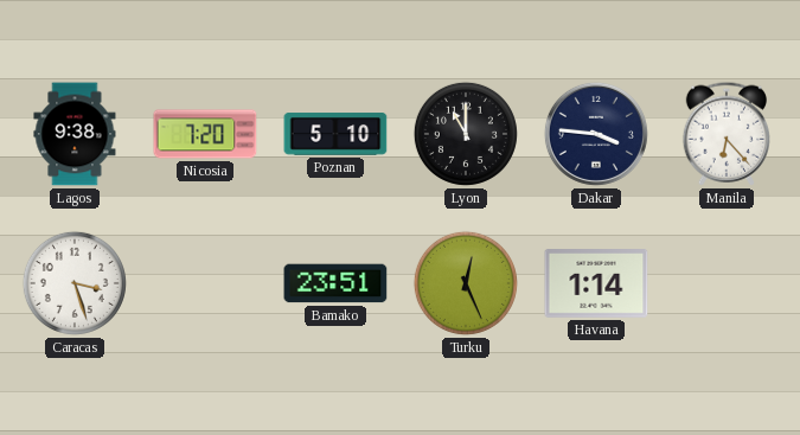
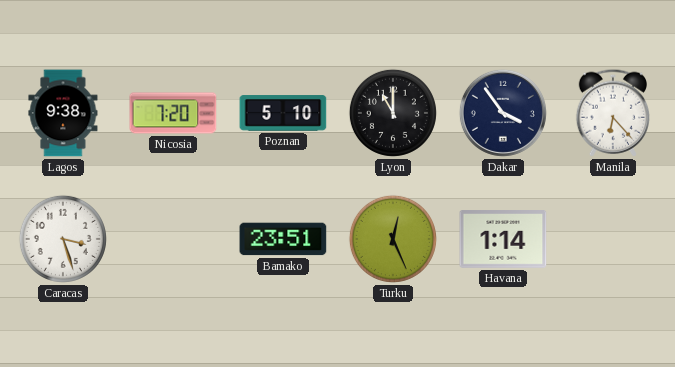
Dakar: 3:46 -> 3:54 (503, 113)
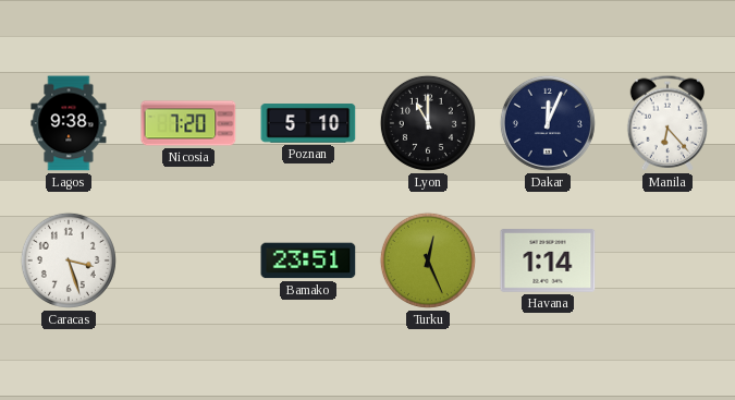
Dakar: 3:54 -> 12:04 (548, 123)
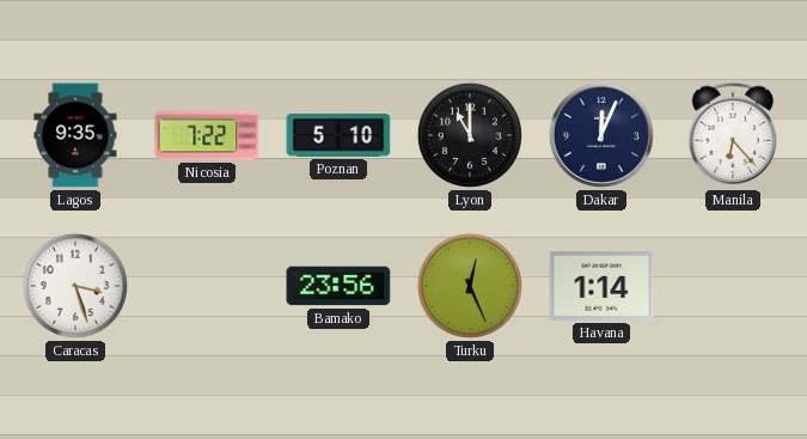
Lagos: 9:38 -> 9:35 (75, 135)
Nicosia: 7:20 -> 7:22 (207, 135)
Bamako: 23:51 -> 23:56 (338, 286)
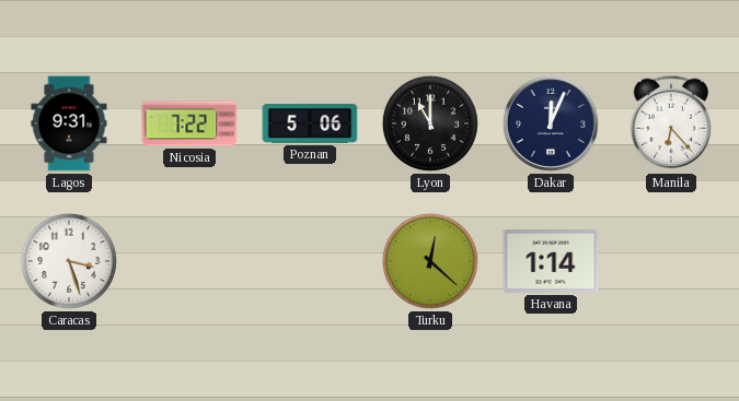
Lagos: 9:35 -> 9:31 (69, 123)
Poznan: 5:10 -> 5:06 (310, 123)
Bamako: 23:56 -> none (338, 286)
Turku: 12:26 -> 12:22 (430, 261)
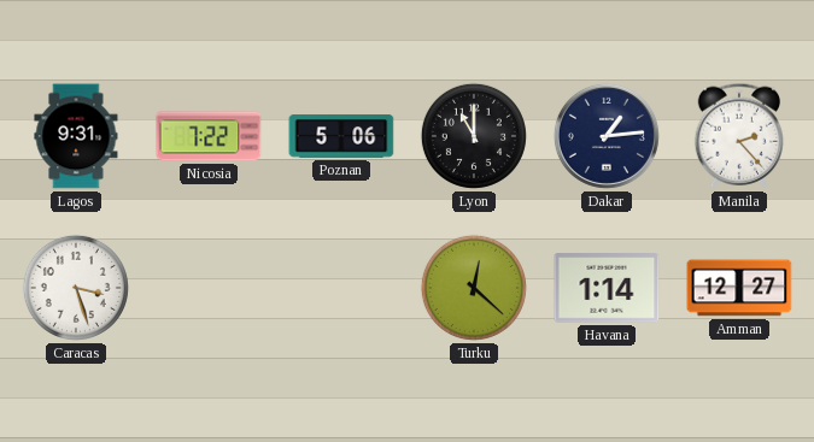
Dakar: 12:04 -> 1:14 (607, 136)
Manila: 6:23 -> 2:23 (739, 136)
Amman: none -> 12:27 (739, 288)
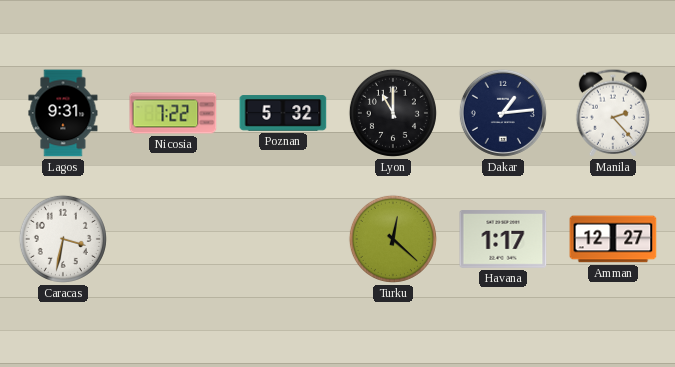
Poznan: 5:06 -> 5:32 (283, 113)
Caracas: 3:27 -> 3:32 (63, 239)
Havana: 1:14 -> 1:17 (503, 239)
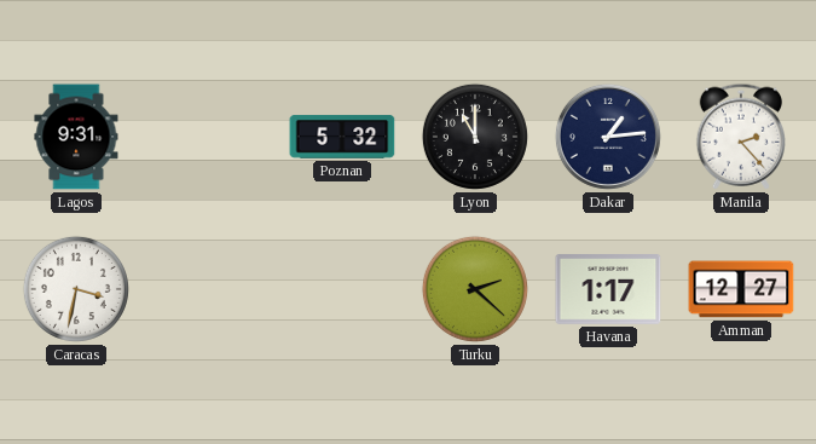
Nicosia: 7:22 -> none (173, 113)
Turku: 12:22 -> 2:22 (475, 289)
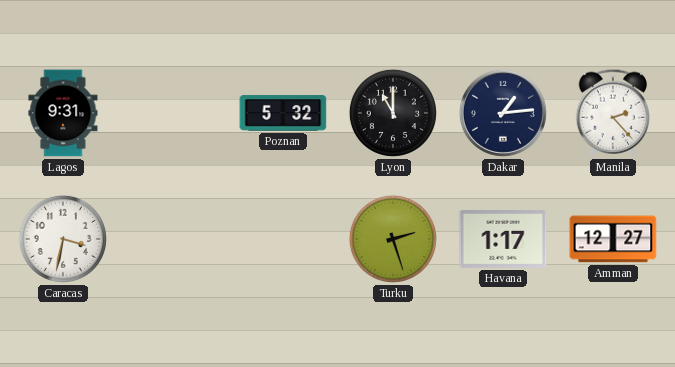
Turku: 2:22 -> 2:27 (393, 239)
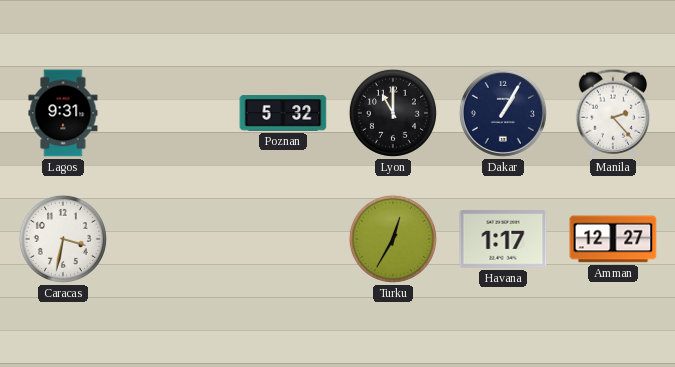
Dakar: 1:14 -> 1:05 (503, 113)
Turku: 2:27 -> 12:35 (393, 239)
